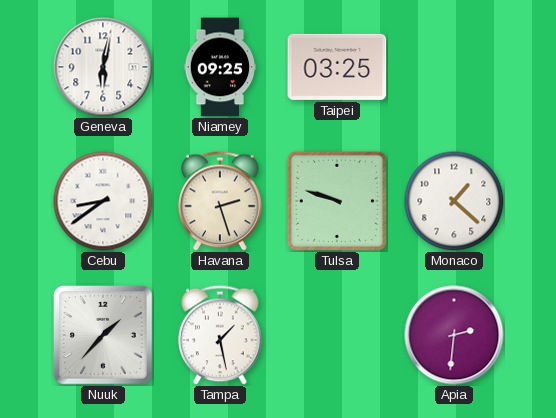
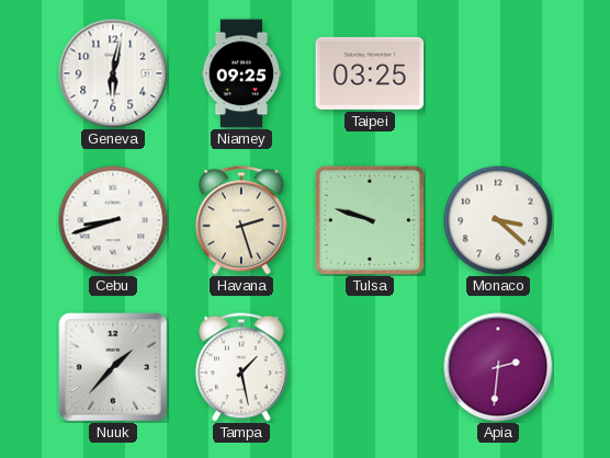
Cebu: 8:39 -> 8:42 (113, 220)
Monaco: 1:22 -> 3:22 (498, 220)
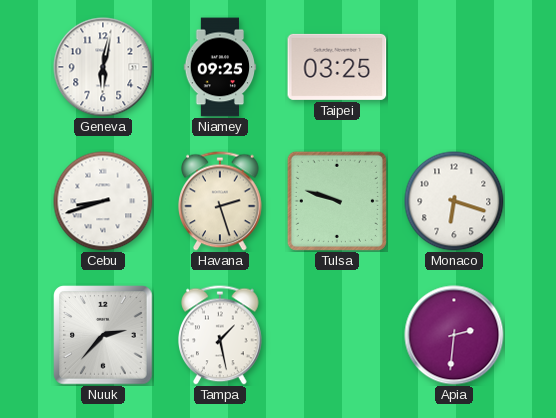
Monaco: 3:22 -> 6:18 (454, 201)
Nuuk: 1:37 -> 2:37 (103, 335)
